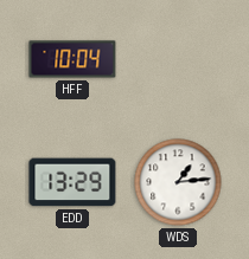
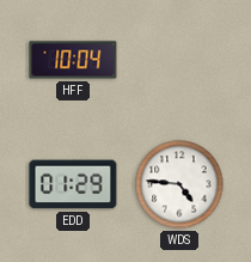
EDD: 13:29 -> 01:29 (73, 184)
WDS: 1:14 -> 4:46 (179, 184)
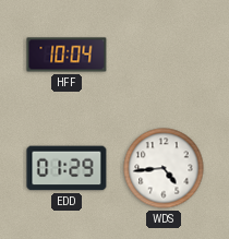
WDS: 4:46 -> 4:44 (164, 168)
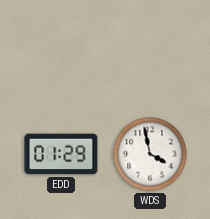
HFF: 10:04 -> none (67, 55)
WDS: 4:44 -> 3:58 (150, 154)
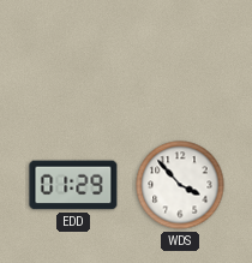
WDS: 3:58 -> 3:53 (180, 185)
